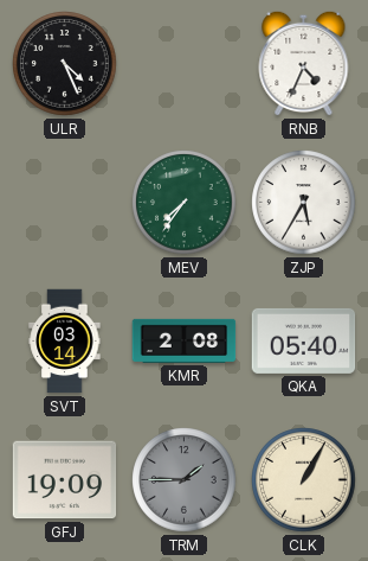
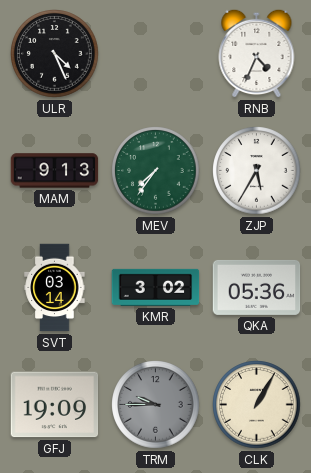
MAM: none -> 9:13 (55, 171)
KMR: 2:08 -> 3:02 (156, 287)
QKA: 05:40 -> 05:36 (257, 287)
TRM: 1:45 -> 9:45 (156, 405)
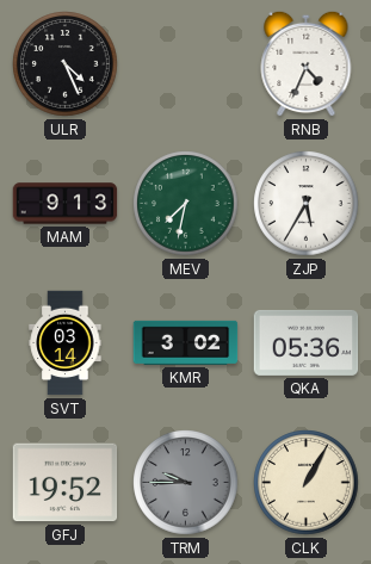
MEV: 7:36 -> 7:32 (186, 204)
GFJ: 19:09 -> 19:52 (66, 483)
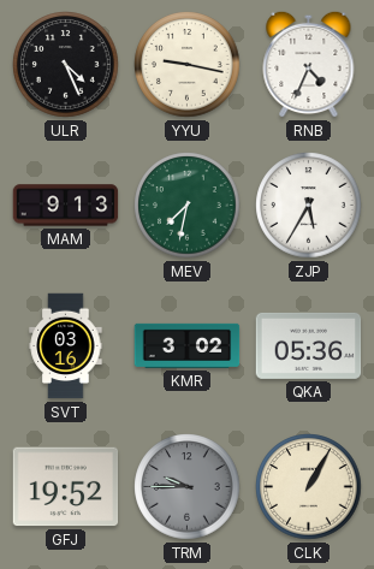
YYU: none -> 9:17 (188, 65)
SVT: 03:14 -> 03:16 (66, 346)
